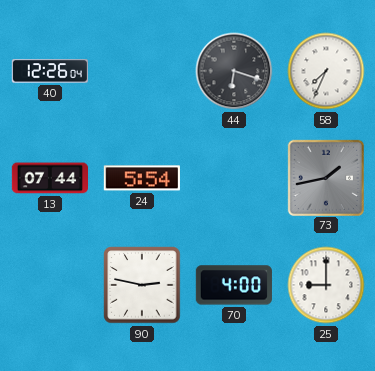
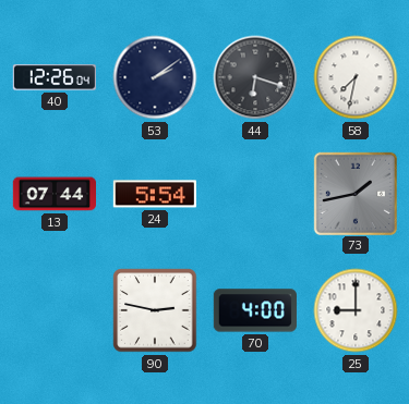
53: none -> 2:09 (155, 77)
58: 7:34 -> 7:32 (356, 77)
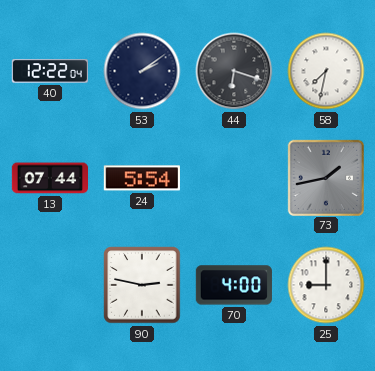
40: 12:26 -> 12:22 (50, 71)
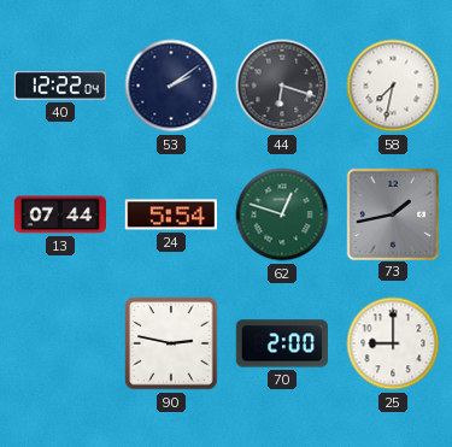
62: none -> 12:48 (282, 214)
70: 4:00 -> 2:00 (281, 343)
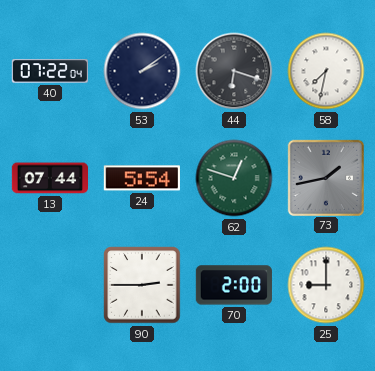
40: 12:22 -> 07:22 (50, 71)
90: 2:47 -> 2:45 (142, 285)
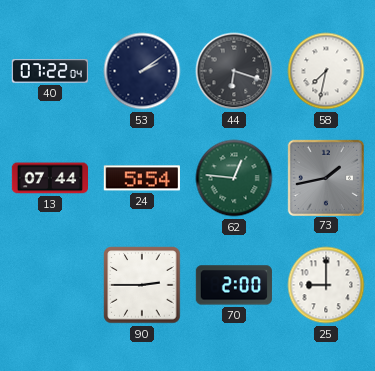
62: 12:48 -> 12:46 (234, 178)
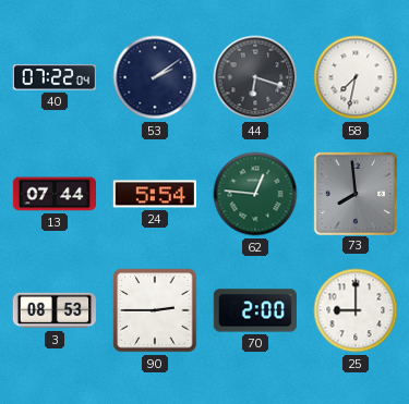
73: 1:43 -> 7:59 (354, 193)
3: none -> 08:53 (53, 310)
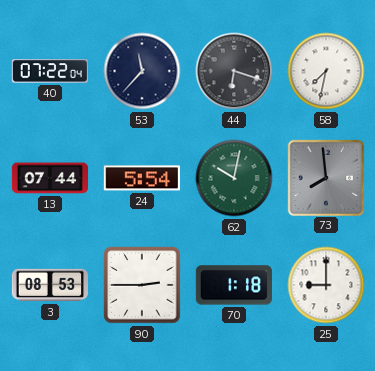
53: 2:09 -> 11:37 (142, 71)
62: 12:46 -> 10:02 (234, 178)
70: 2:00 -> 1:18 (233, 285)
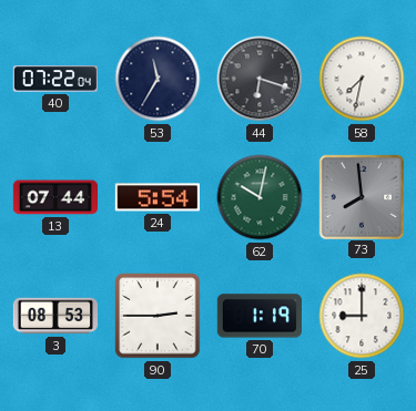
53: 11:37 -> 11:35 (158, 79)
70: 1:18 -> 1:19 (258, 316)
